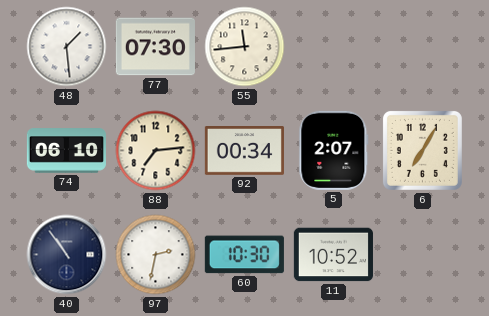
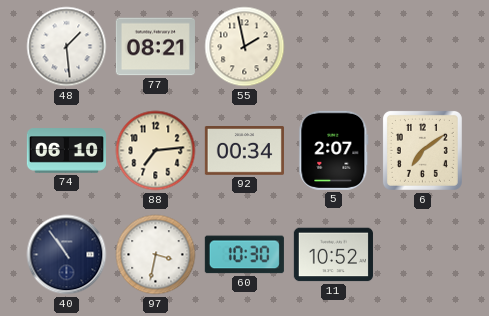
77: 07:30 -> 08:21 (155, 47)
55: 11:44 -> 1:58 (245, 47)
6: 7:05 -> 7:09 (422, 150)
97: 2:32 -> 3:32 (156, 255)
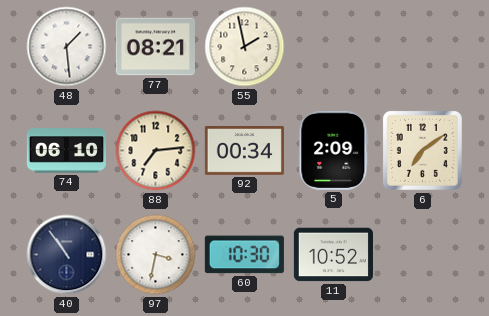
5: 2:07 -> 2:09 (334, 150)
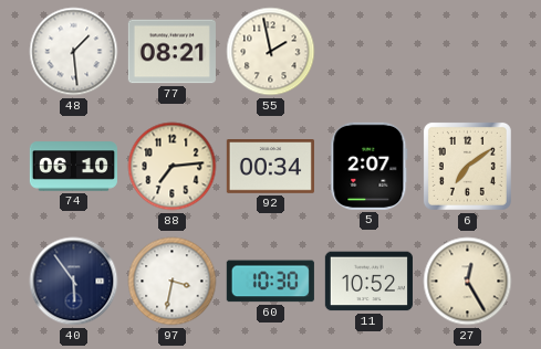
5: 2:09 -> 2:07 (370, 166)
40: 10:54 -> 5:54 (74, 282)
27: none -> 12:25 (468, 282)
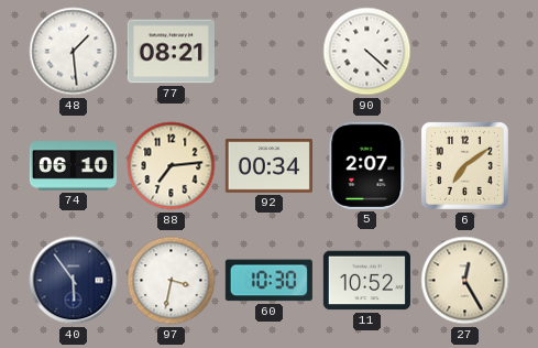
55: 1:58 -> none (271, 52)
90: none -> 4:22 (367, 52)
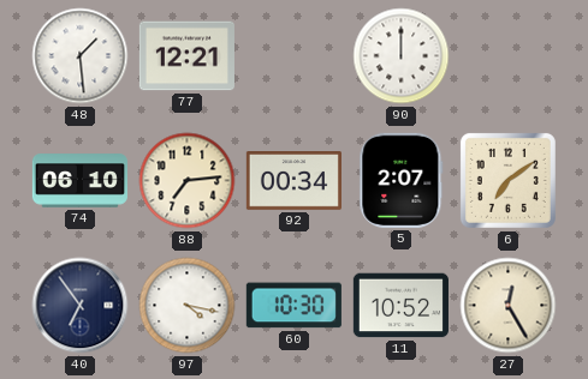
77: 08:21 -> 12:21 (186, 56)
90: 4:22 -> 12:00 (402, 56)
40: 5:54 -> 6:54 (81, 306)
97: 3:32 -> 4:17 (188, 306)
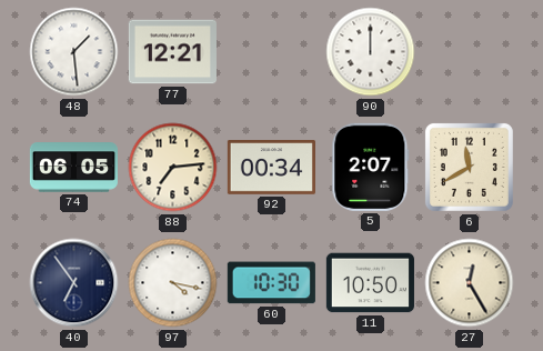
74: 06:10 -> 06:05 (73, 168)
6: 7:09 -> 11:40 (469, 167)
11: 10:52 -> 10:50 (370, 283)
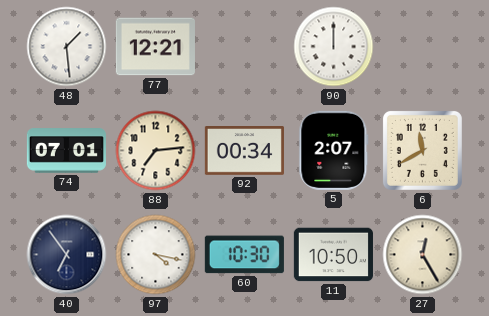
74: 06:05 -> 07:01 (66, 151)
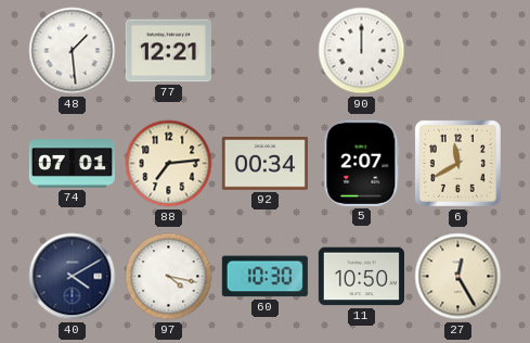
40: 6:54 -> 4:10 (73, 277)
